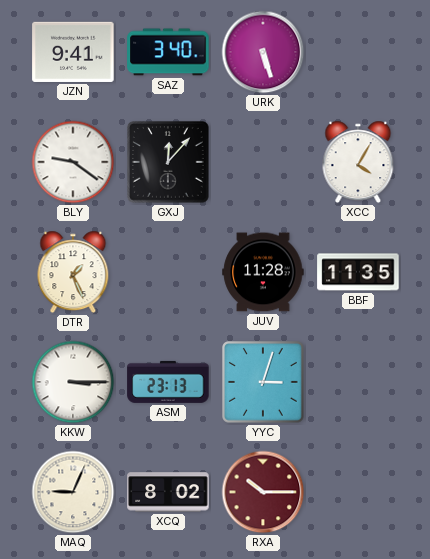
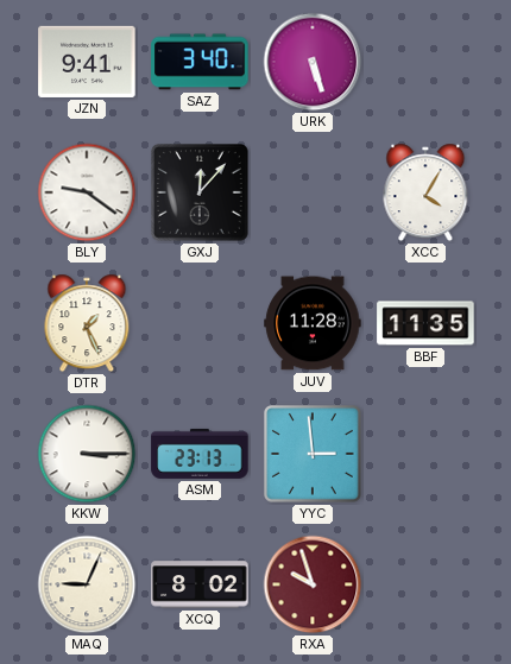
YYC: 3:03 -> 2:59 (314, 455)
RXA: 10:15 -> 9:57 (313, 584)
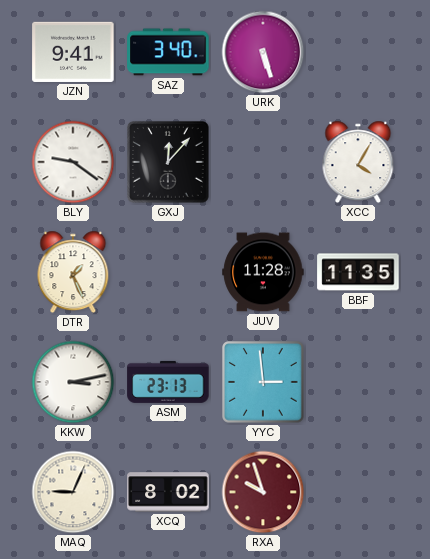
KKW: 3:15 -> 3:13 (73, 382)
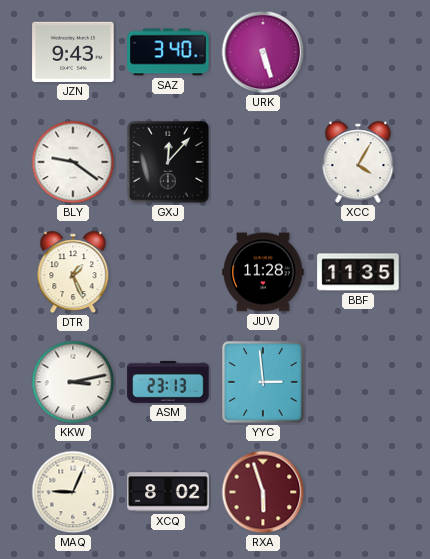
JZN: 9:41 -> 9:43 (73, 52)
RXA: 9:57 -> 5:57 (263, 492)
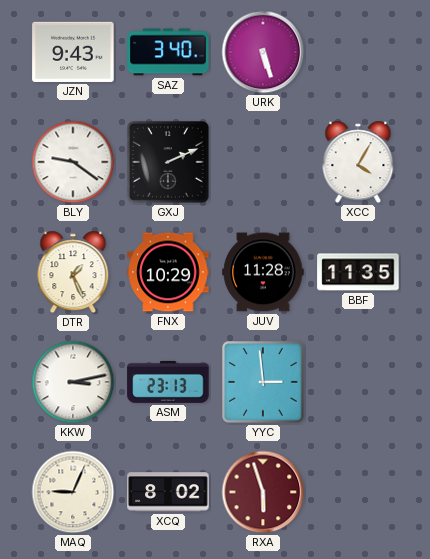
GXJ: 12:07 -> 2:11 (169, 163)
FNX: none -> 10:29 (168, 272)
